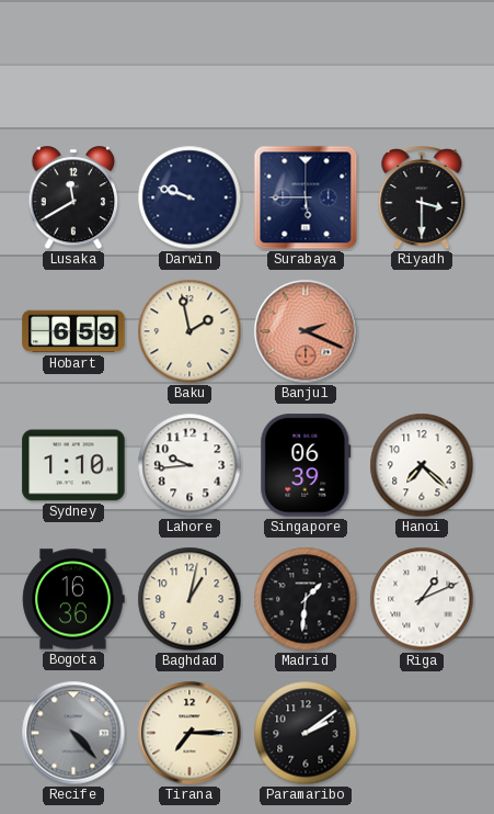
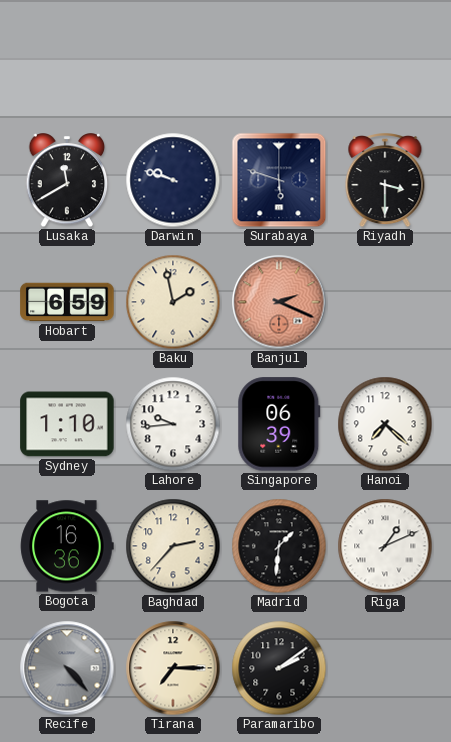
Surabaya: 5:45 -> 5:48 (279, 180)
Baghdad: 1:02 -> 2:37 (173, 546)
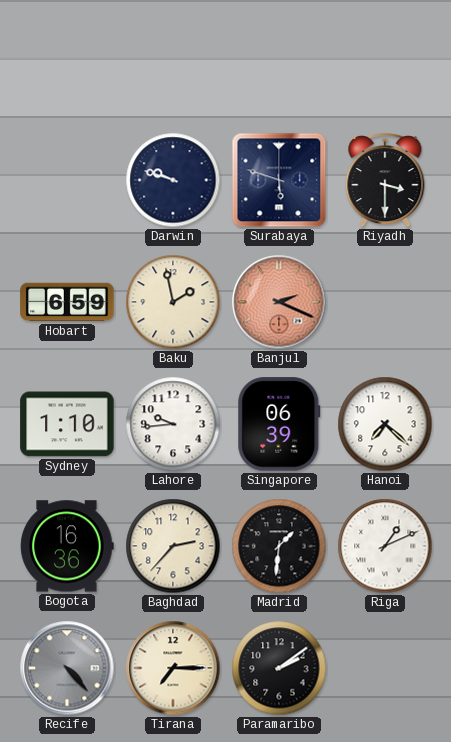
Lusaka: 11:40 -> none (67, 181)
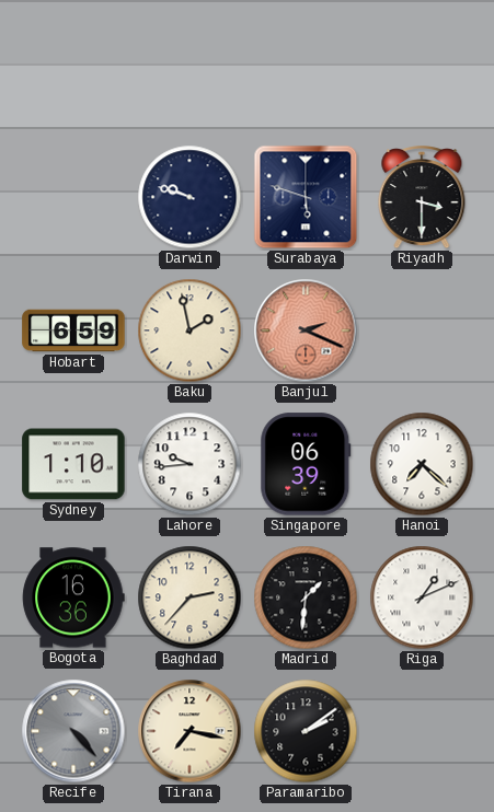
Tirana: 7:15 -> 7:17 (189, 731)
